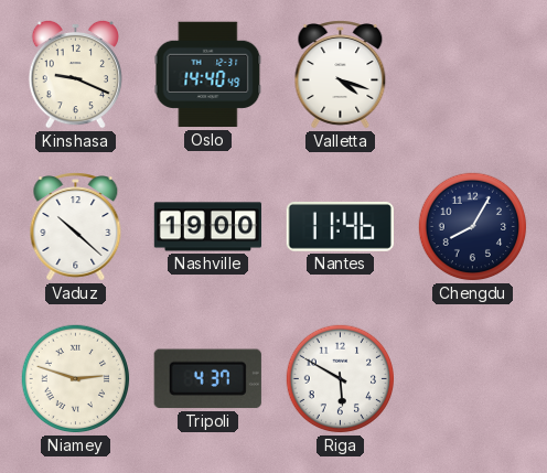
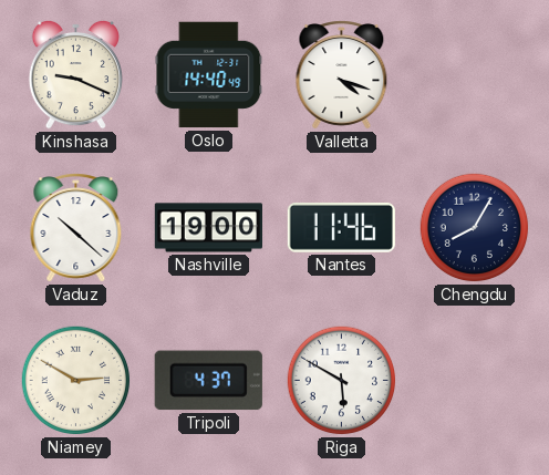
Niamey: 2:48 -> 2:50 (76, 381)
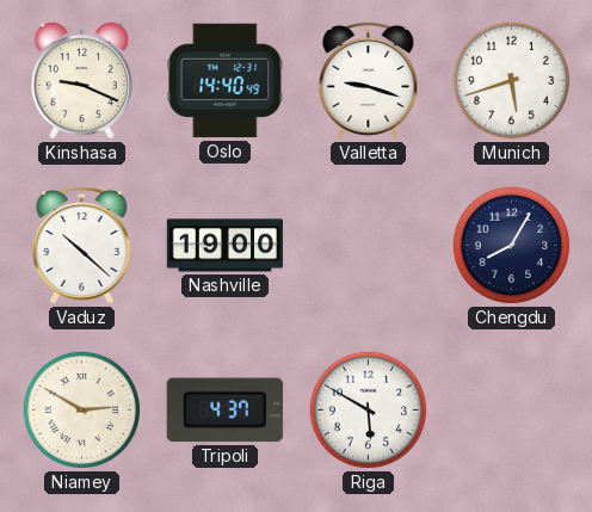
Valletta: 4:18 -> 9:18 (369, 81)
Munich: none -> 5:42 (512, 81)
Nantes: 11:46 -> none (341, 227)
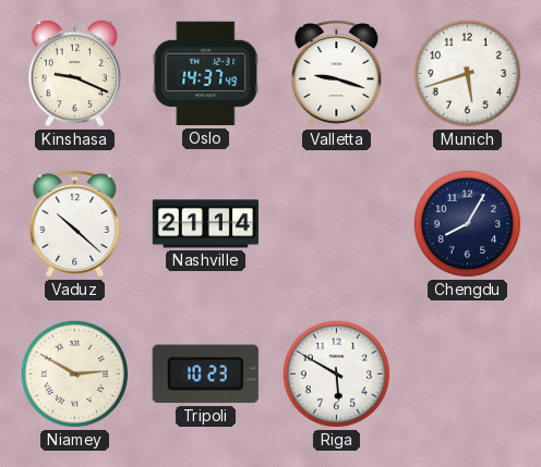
Oslo: 14:40 -> 14:37 (206, 74)
Nashville: 19:00 -> 21:14 (205, 224)
Tripoli: 4:37 -> 10:23 (205, 374)
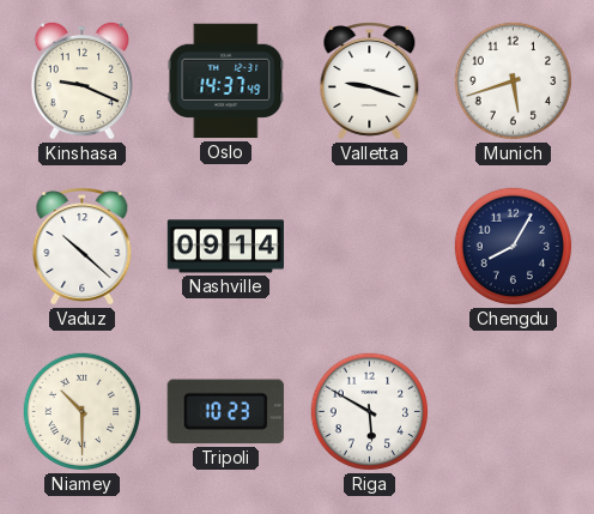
Nashville: 21:14 -> 09:14 (225, 247)
Niamey: 2:50 -> 10:30 (83, 412)
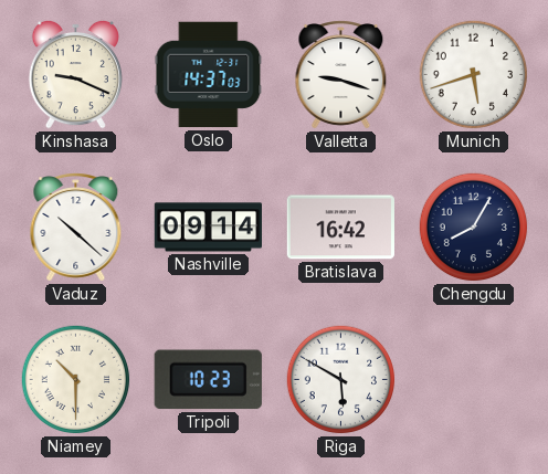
Oslo: 14:37:49 -> 14:37:03 (209, 75)
Bratislava: none -> 16:42 (340, 228)
